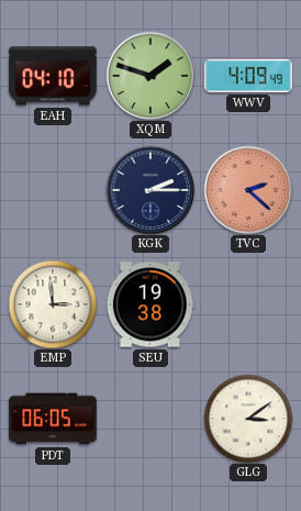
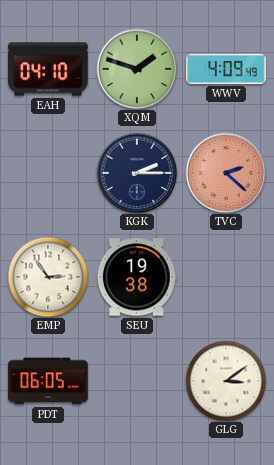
EMP: 2:59 -> 2:54 (48, 277)
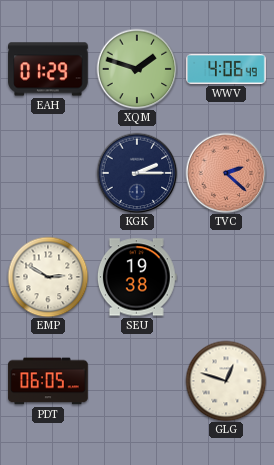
EAH: 04:10 -> 01:29 (48, 69)
WWV: 4:09 -> 4:06 (226, 69)
EMP: 2:54 -> 2:50 (48, 277)
GLG: 3:09 -> 12:48 (226, 381)
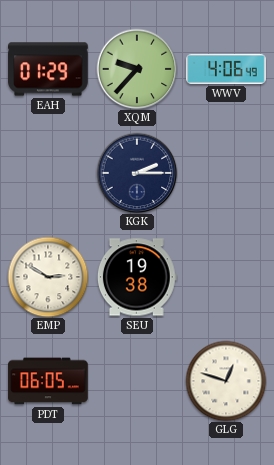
XQM: 1:48 -> 9:37 (137, 69)
TVC: 2:22 -> none (226, 173)
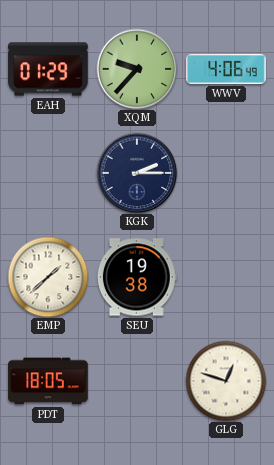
EMP: 2:50 -> 1:38 (48, 277)
PDT: 06:05 -> 18:05 (48, 381)
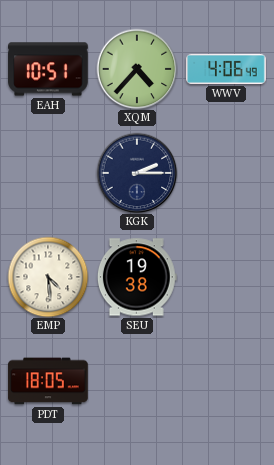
EAH: 01:29 -> 10:51 (48, 69)
XQM: 9:37 -> 4:37 (137, 69)
EMP: 1:38 -> 4:29 (48, 277)
GLG: 12:48 -> none (226, 381)
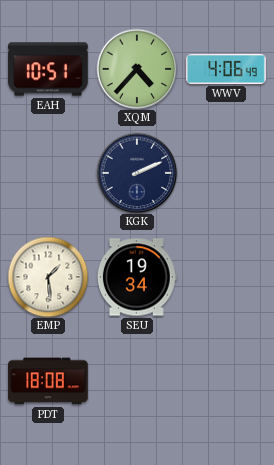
KGK: 2:15 -> 2:11 (137, 173)
EMP: 4:29 -> 1:29 (48, 277)
SEU: 19:38 -> 19:34 (137, 277)
PDT: 18:05 -> 18:08 (48, 381)
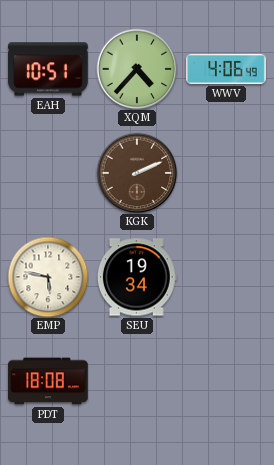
KGK dial: navy -> brown (137, 173)
EMP: 1:29 -> 5:47 (48, 277)
